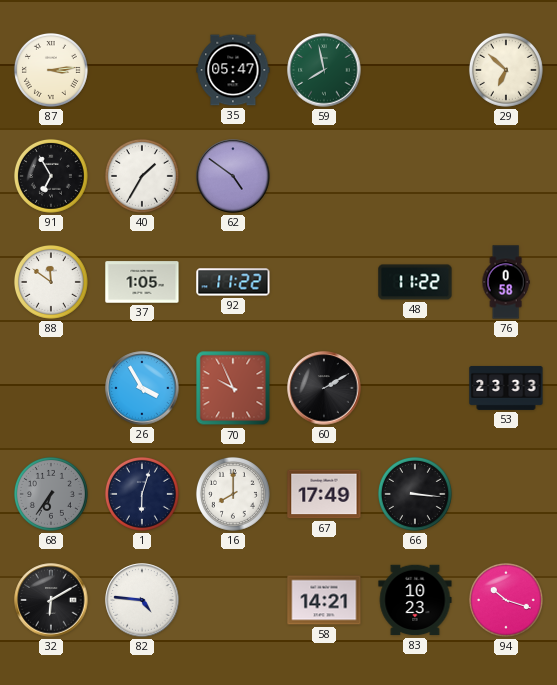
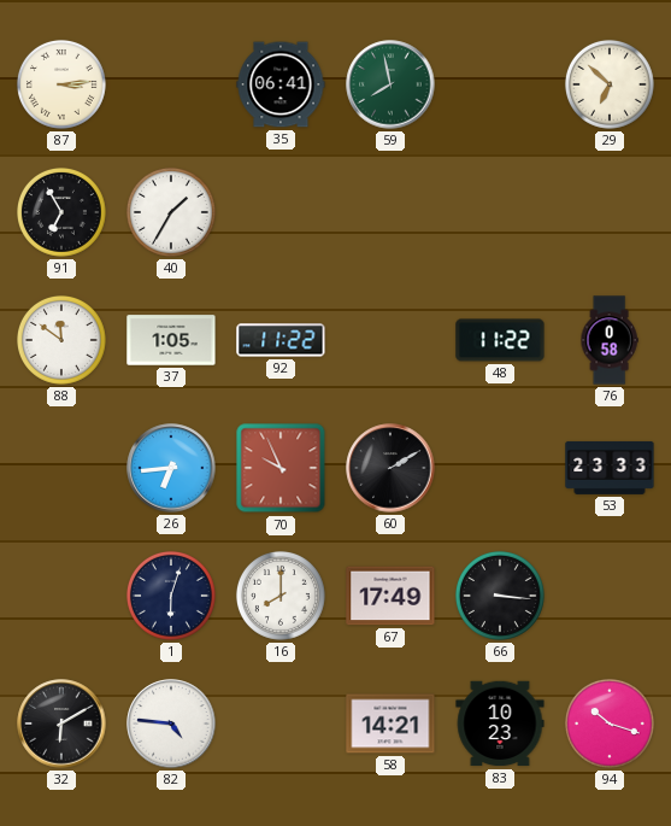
35: 05:47 -> 06:41 (281, 84)
62: 4:51 -> none (233, 176)
26: 3:55 -> 6:44 (171, 468)
68: 6:36 -> none (51, 494)
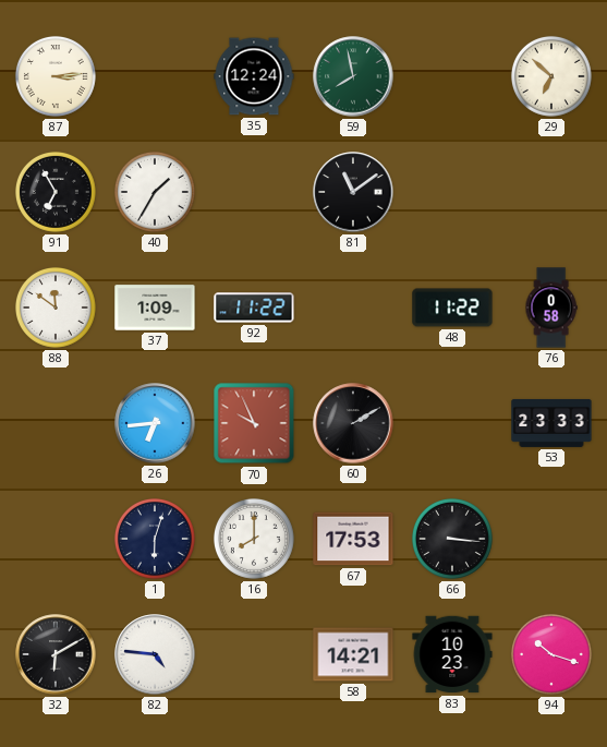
35: 06:41 -> 12:24 (254, 76)
81: none -> 11:09 (353, 192)
37: 1:05 -> 1:09 (155, 308)
67: 17:49 -> 17:53 (353, 539)
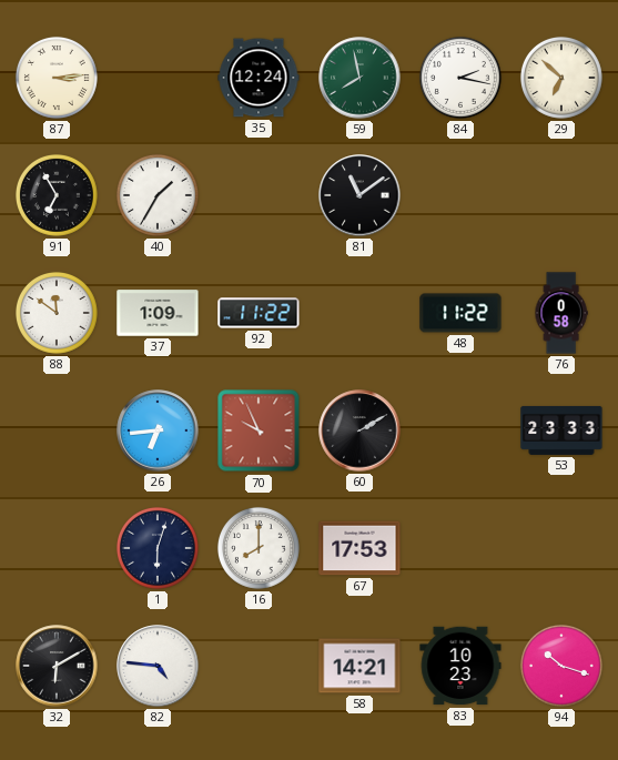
84: none -> 2:17 (460, 78)
66: 3:16 -> none (452, 539)
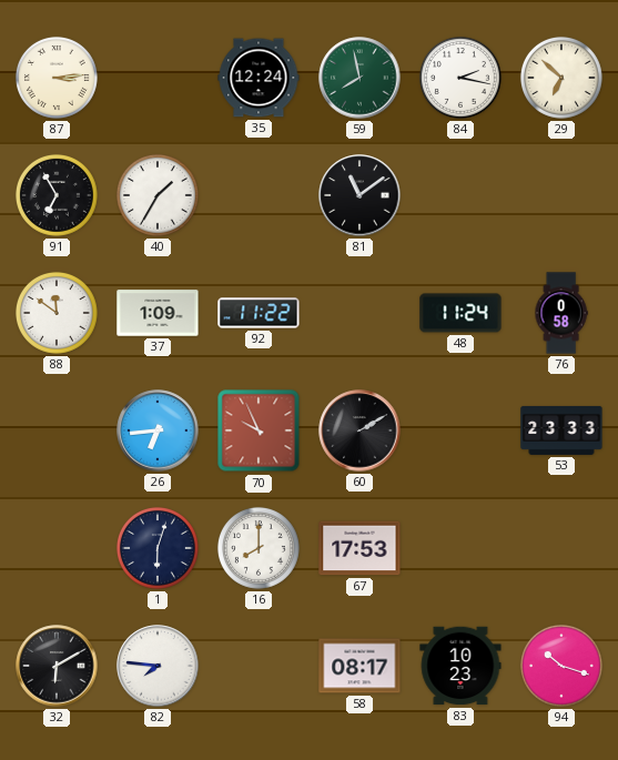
48: 11:22 -> 11:24 (460, 313)
82: 4:46 -> 7:46 (158, 666)
58: 14:21 -> 08:17 (359, 666)
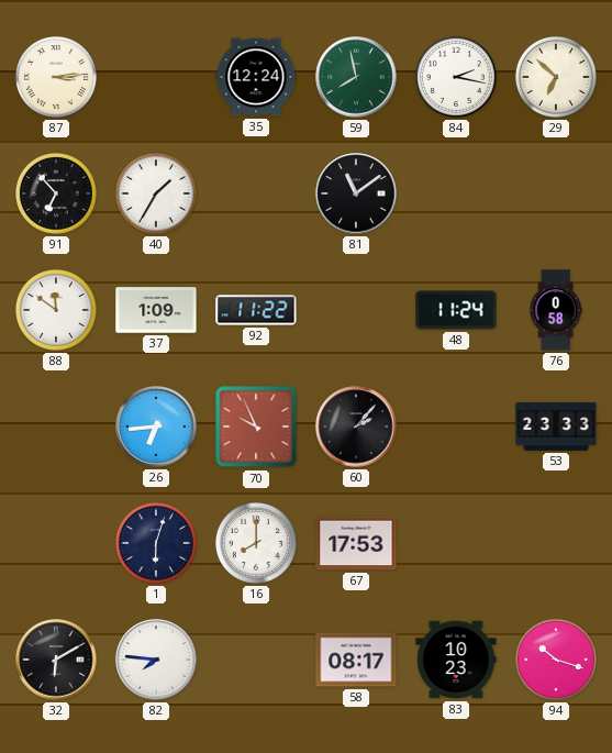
91: 6:55 -> 6:53 (56, 193)
60: 2:10 -> 2:07 (356, 427)
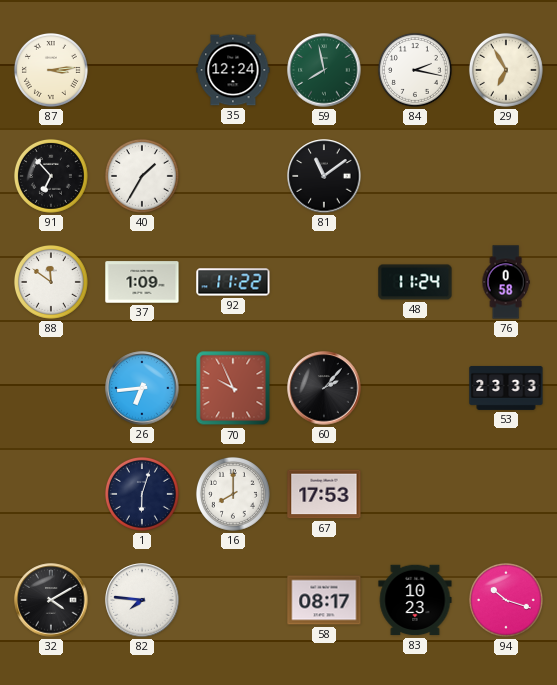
29: 6:52 -> 6:55 (506, 70)
32: 6:10 -> 4:10 (51, 600)
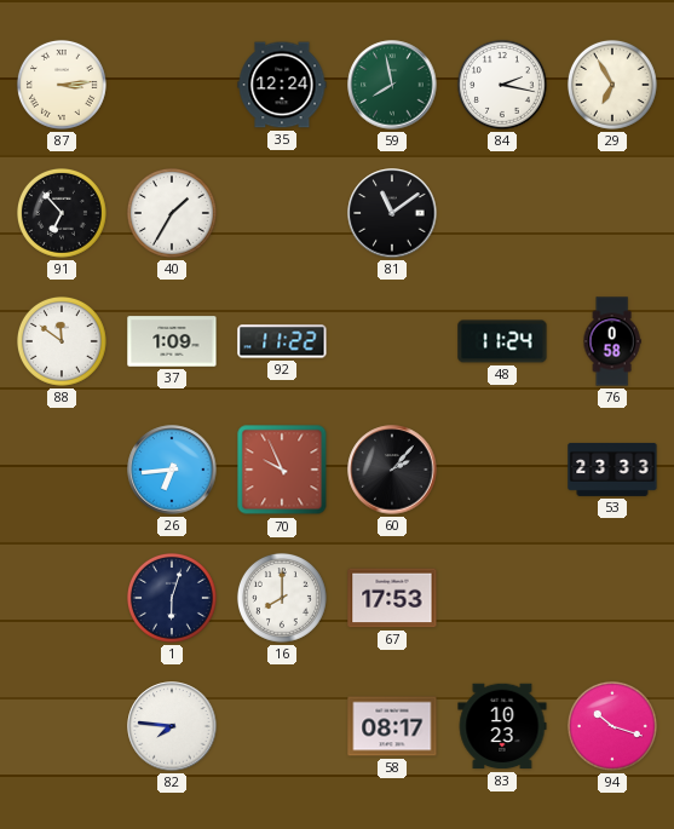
32: 4:10 -> none (51, 600)
